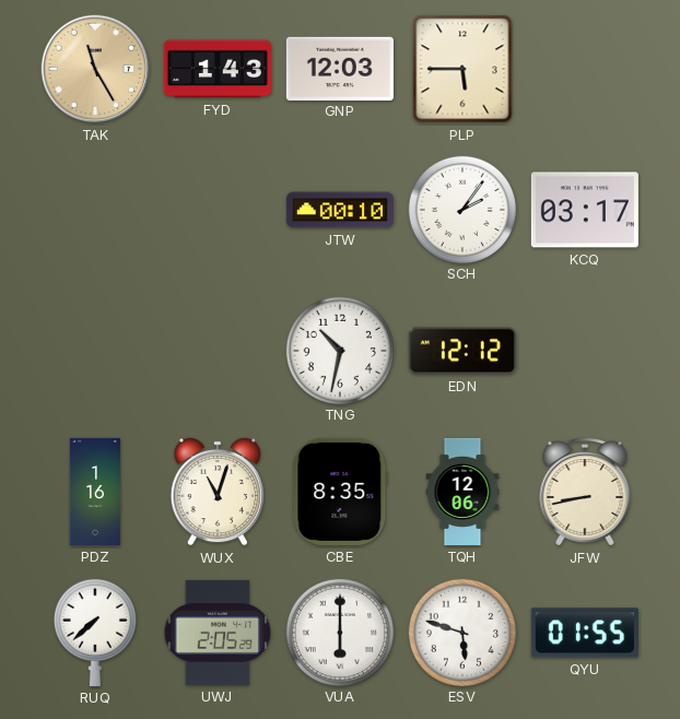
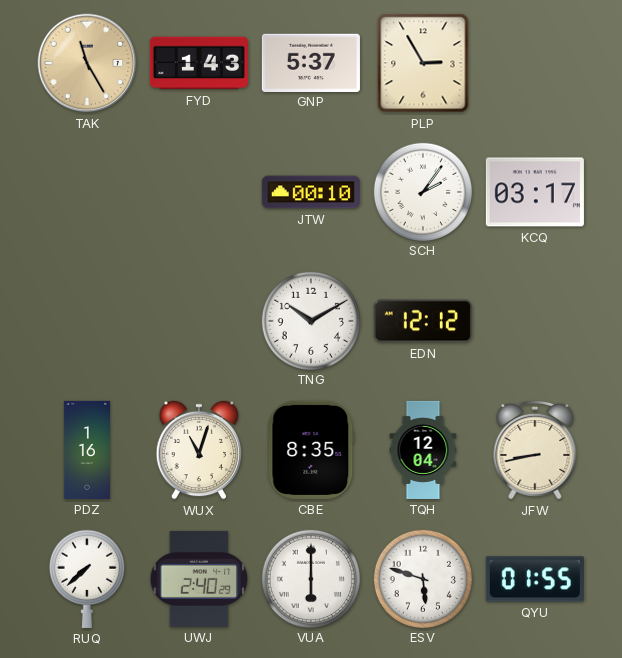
GNP: 12:03 -> 5:37 (311, 62)
PLP: 5:45 -> 2:55 (423, 63)
TNG: 10:32 -> 10:10 (310, 320)
TQH: 12:06 -> 12:04 (423, 450)
UWJ: 2:05 -> 2:40 (199, 579)
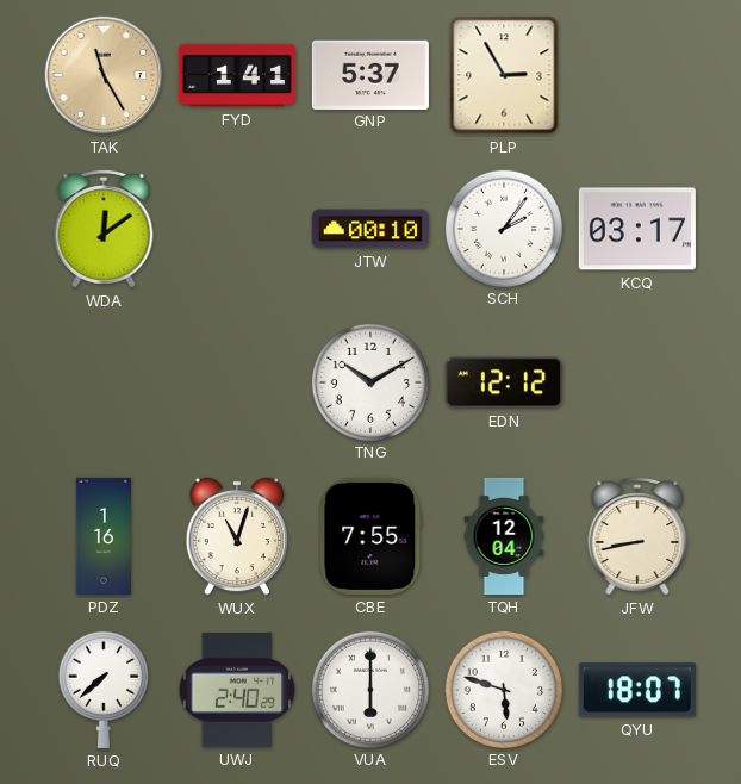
FYD: 1:43 -> 1:41 (237, 75)
WDA: none -> 12:09 (104, 229)
CBE: 8:35 -> 7:55 (370, 536)
QYU: 01:55 -> 18:07 (637, 690)
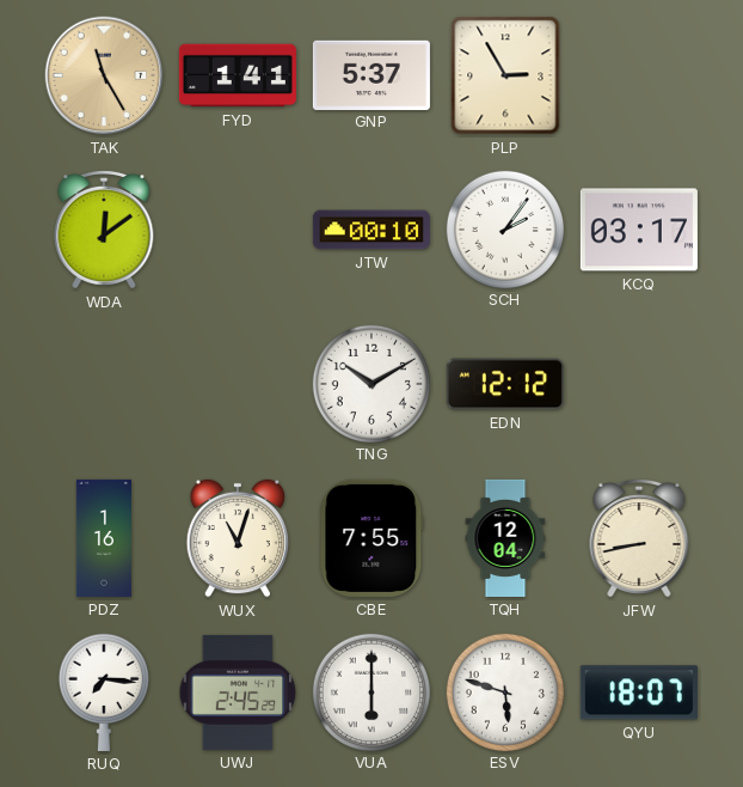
RUQ: 7:38 -> 7:16 (104, 693)
UWJ: 2:40 -> 2:45 (238, 693)
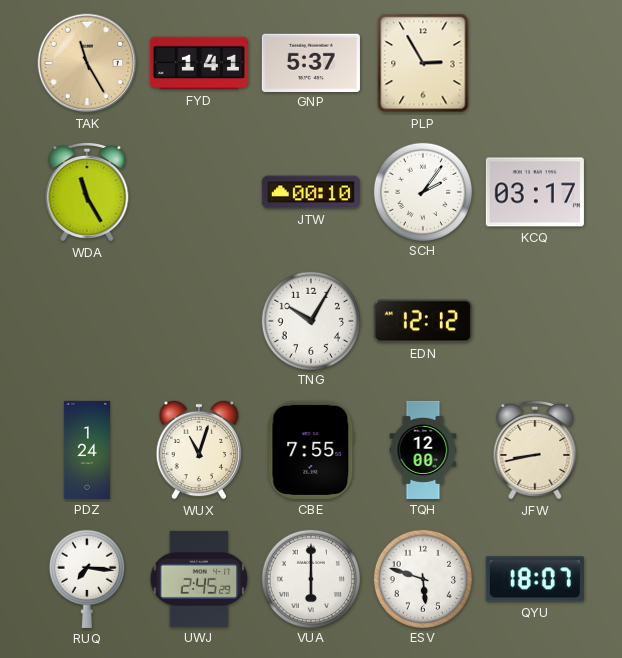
WDA: 12:09 -> 11:25 (87, 192)
TNG: 10:10 -> 10:05 (310, 320)
PDZ: 1:16 -> 1:24 (86, 450)
TQH: 12:04 -> 12:00 (423, 450)
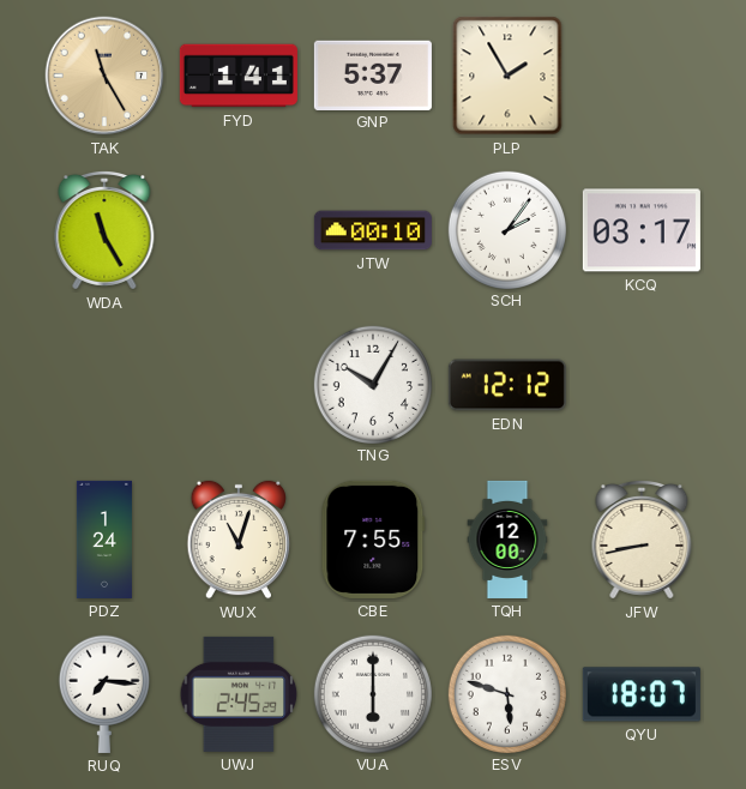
PLP: 2:55 -> 1:55 (507, 76)
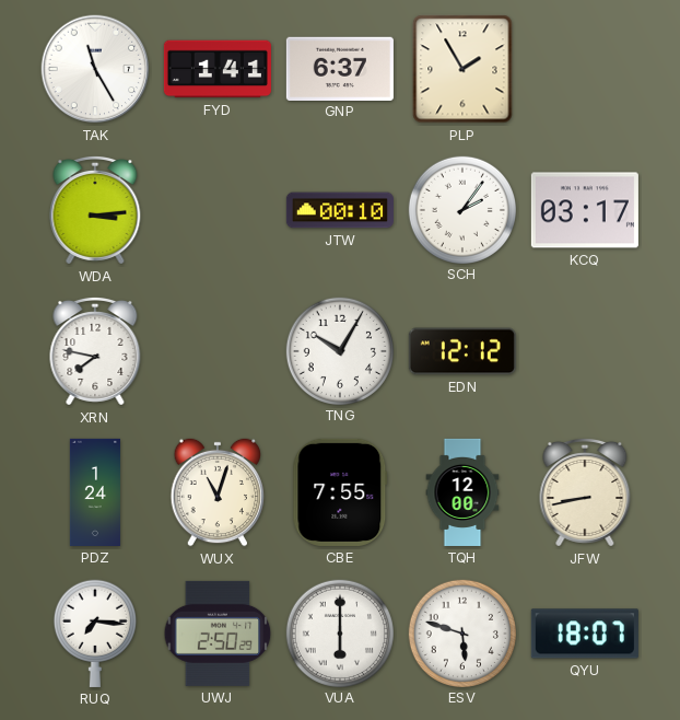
TAK dial: champagne -> white (95, 69)
GNP: 5:37 -> 6:37 (340, 68)
WDA: 11:25 -> 3:14 (95, 210)
XRN: none -> 7:47 (95, 351)
UWJ: 2:45 -> 2:50 (218, 634)
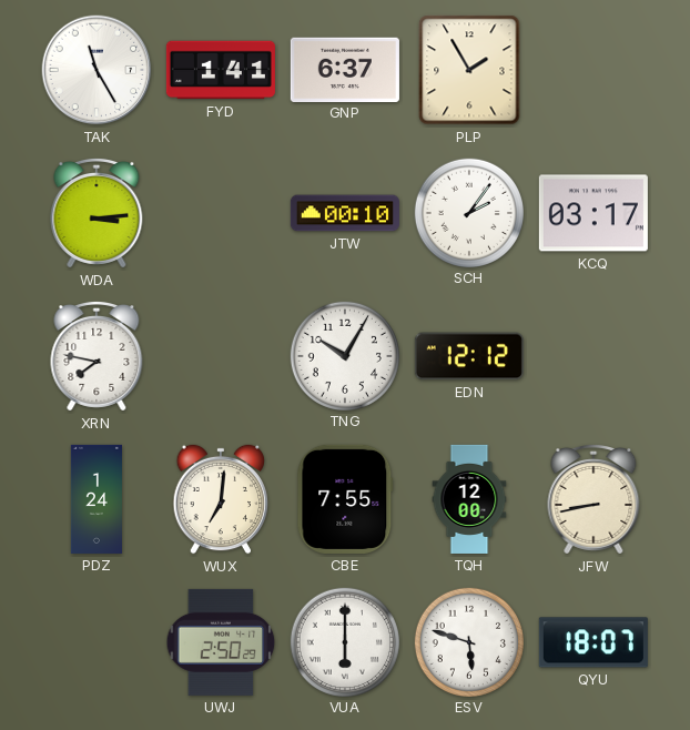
WUX: 11:03 -> 7:01 (221, 499)
RUQ: 7:16 -> none (95, 634)
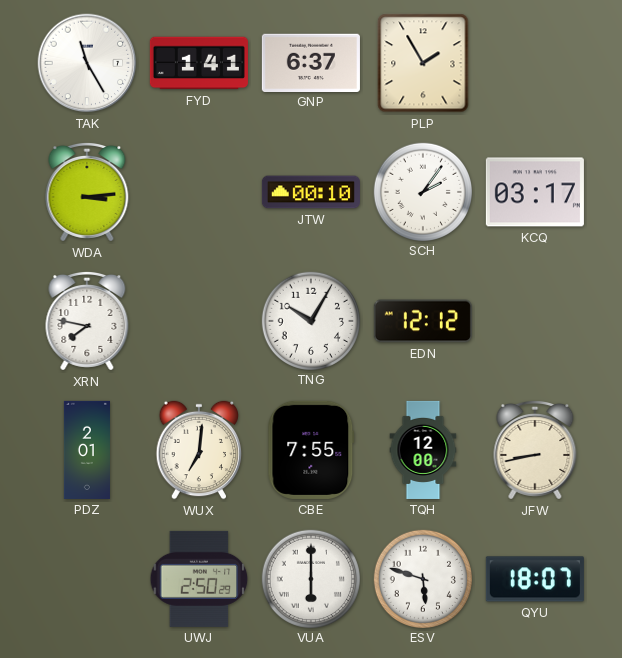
PDZ: 1:24 -> 2:01 (86, 450)
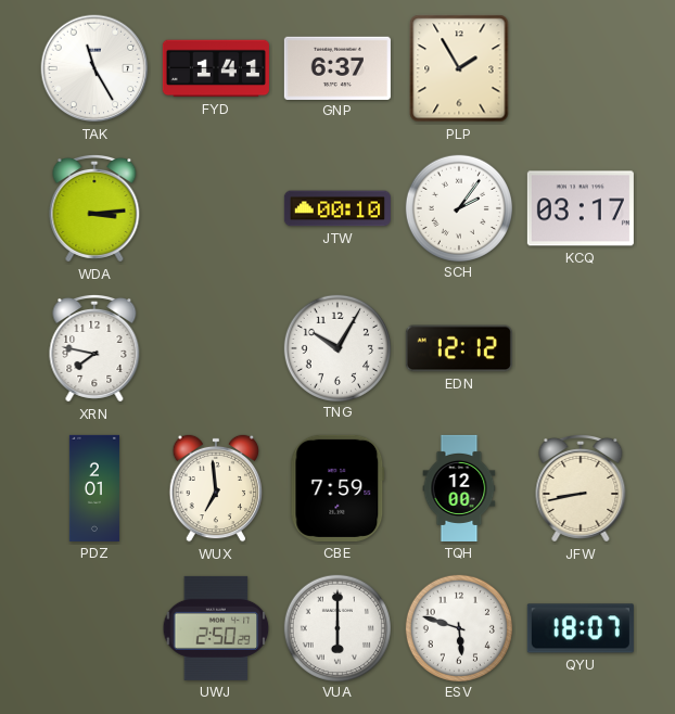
WUX: 7:01 -> 6:59 (216, 488)
CBE: 7:55 -> 7:59 (337, 488)
